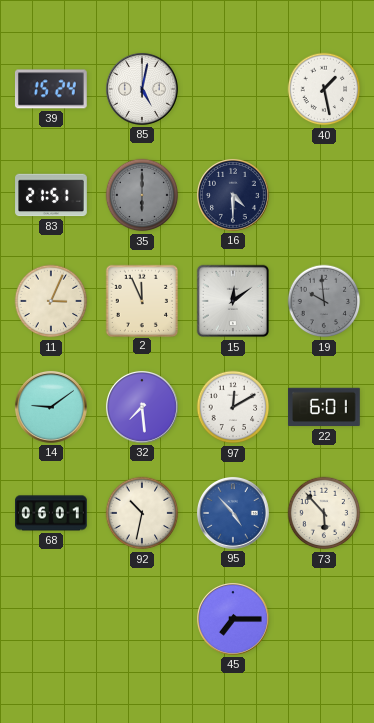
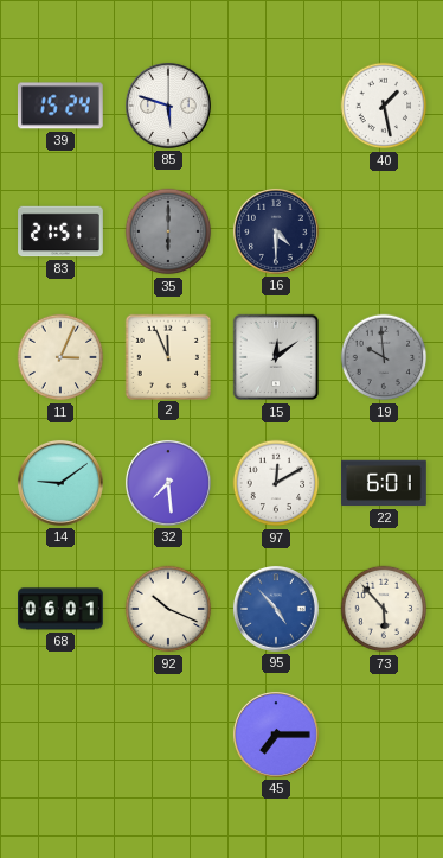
85: 5:02 -> 5:48 (168, 106)
92: 10:32 -> 10:19 (168, 609)
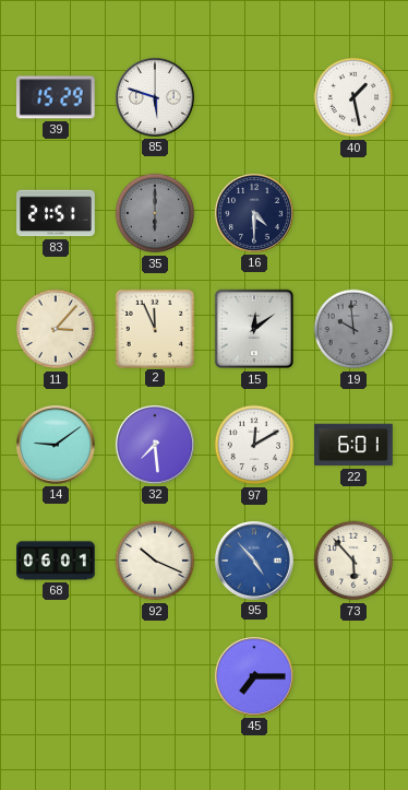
39: 15:24 -> 15:29 (56, 97)
11: 3:04 -> 3:07 (56, 329)
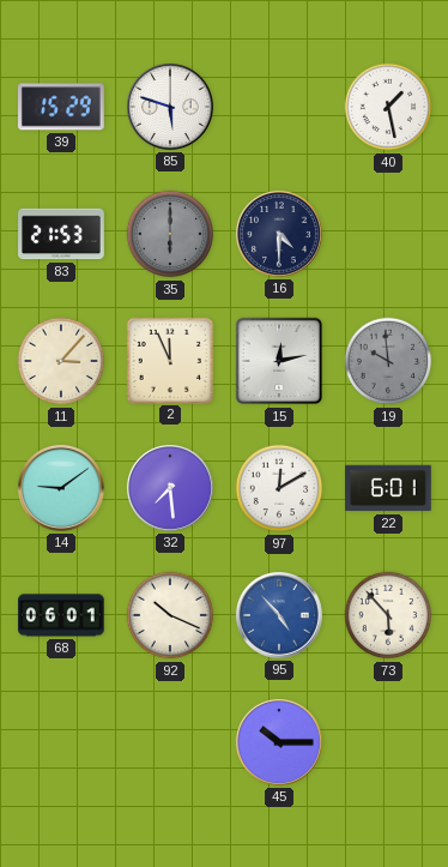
83: 21:51 -> 21:53 (61, 234)
15: 12:09 -> 12:13 (279, 361)
45: 7:15 -> 10:15 (279, 742)
